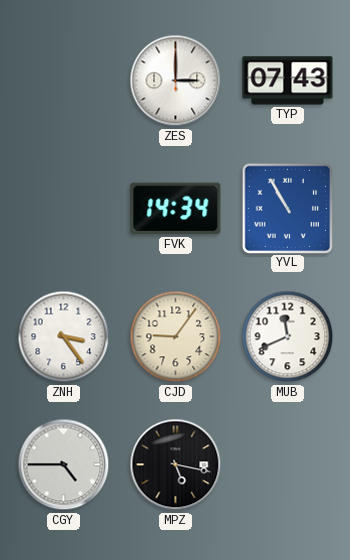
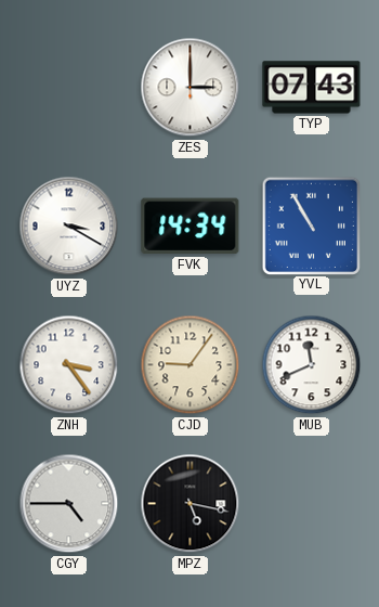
UYZ: none -> 3:20 (69, 227)
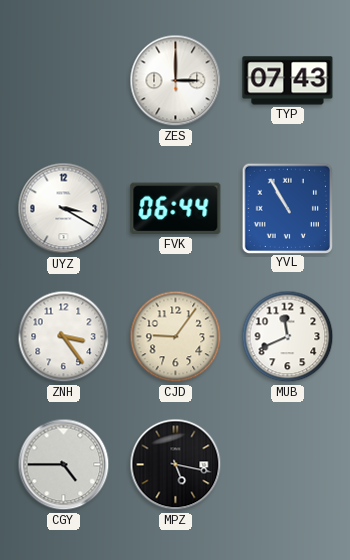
FVK: 14:34 -> 06:44 (176, 209)
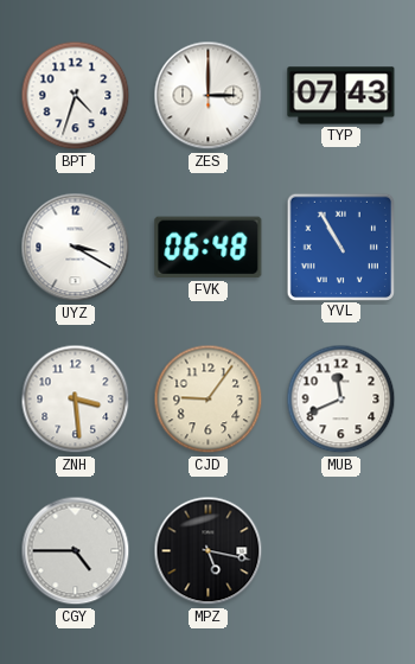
BPT: none -> 4:33 (76, 96)
FVK: 06:44 -> 06:48 (209, 248)
ZNH: 3:24 -> 3:29 (76, 400)
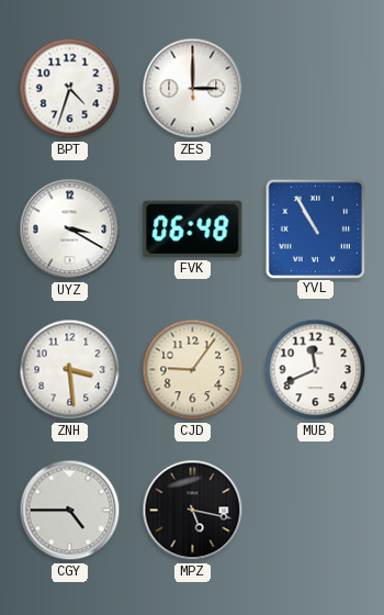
TYP: 07:43 -> none (341, 96)
